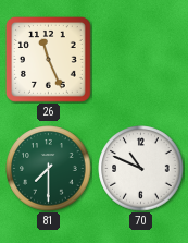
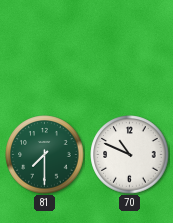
26: 11:26 -> none (49, 60)
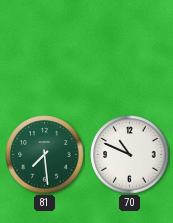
81: 7:30 -> 7:29 (45, 155)
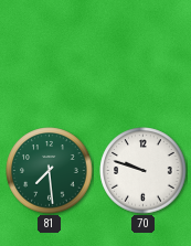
70: 10:49 -> 9:48 (144, 171)
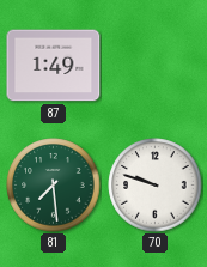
87: none -> 1:49 (54, 66)
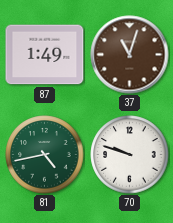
37: none -> 11:03 (130, 55)
81: 7:29 -> 4:43 (45, 155)
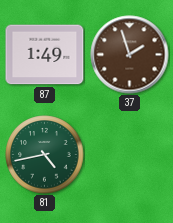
37: 11:03 -> 1:57 (130, 55)
70: 9:48 -> none (130, 155)
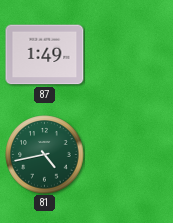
37: 1:57 -> none (130, 55)
